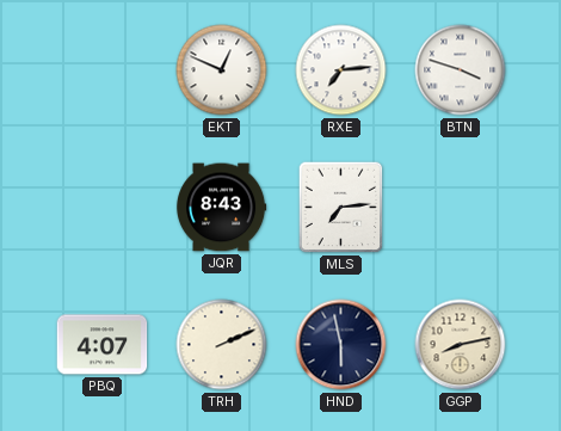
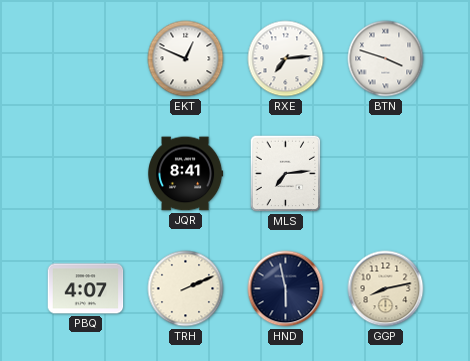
JQR: 8:43 -> 8:41 (185, 174)
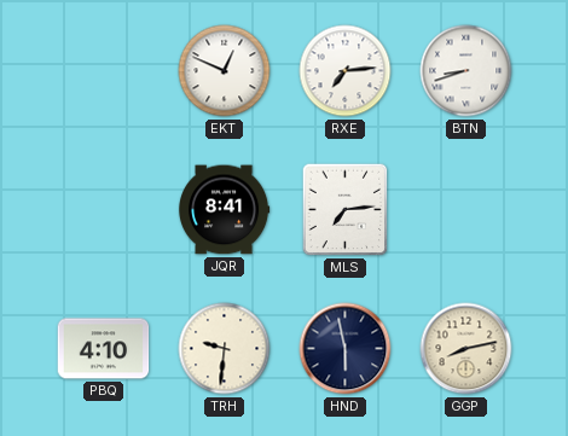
BTN: 3:48 -> 8:42 (466, 71)
PBQ: 4:07 -> 4:10 (104, 349)
TRH: 2:11 -> 9:31 (225, 349)
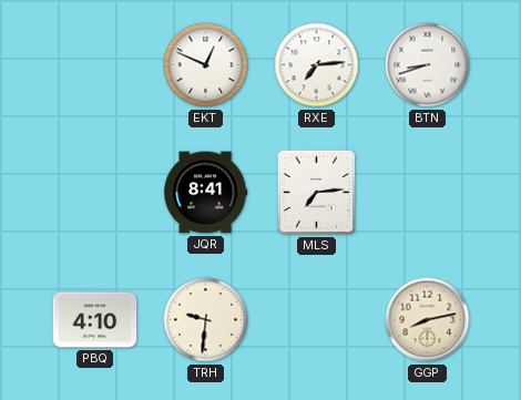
HND: 5:58 -> none (346, 349)
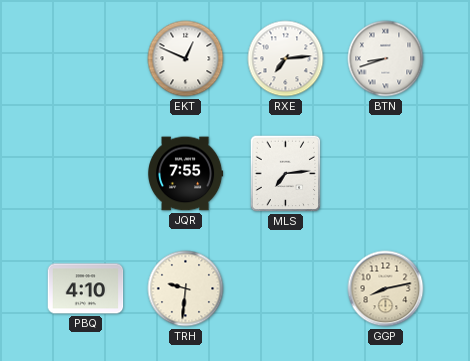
JQR: 8:41 -> 7:55 (185, 174)
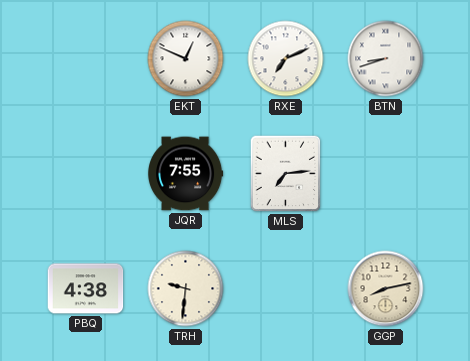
RXE: 7:14 -> 7:11 (286, 59)
PBQ: 4:10 -> 4:38 (86, 289)
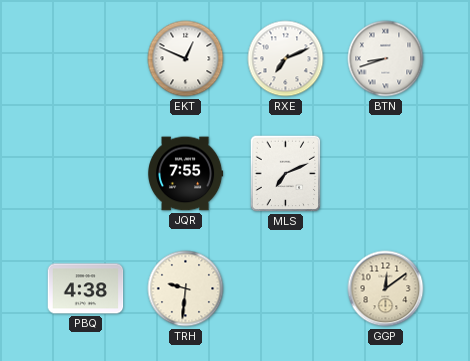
MLS: 7:14 -> 7:11 (286, 174)
GGP: 8:13 -> 12:09 (386, 289)
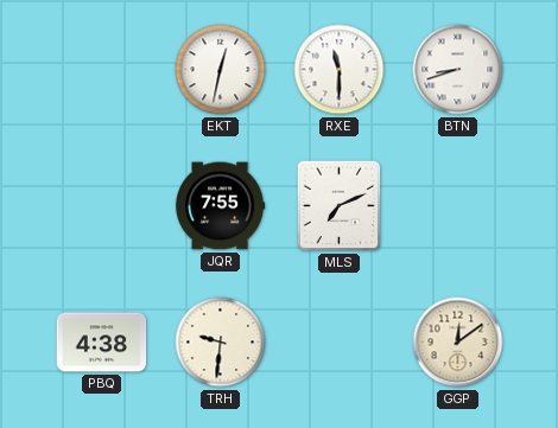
EKT: 12:49 -> 12:32 (221, 70)
RXE: 7:11 -> 11:30 (340, 70)
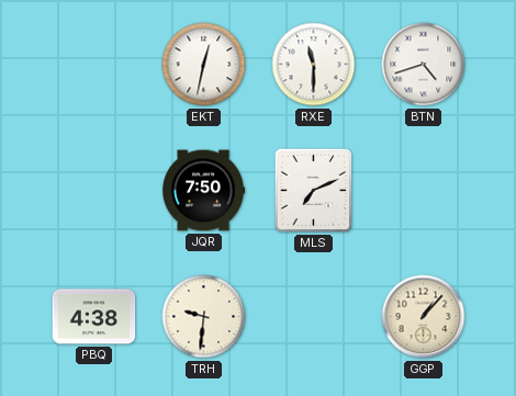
BTN: 8:42 -> 4:42 (424, 65)
JQR: 7:55 -> 7:50 (203, 191)
GGP: 12:09 -> 1:07 (424, 317)
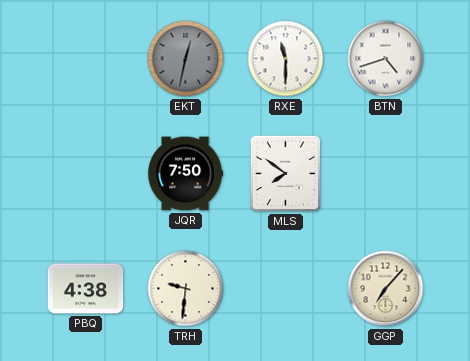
EKT dial: white -> grey (186, 59)
MLS: 7:11 -> 7:51 (286, 174)
GGP: 1:07 -> 7:07 (386, 289)
